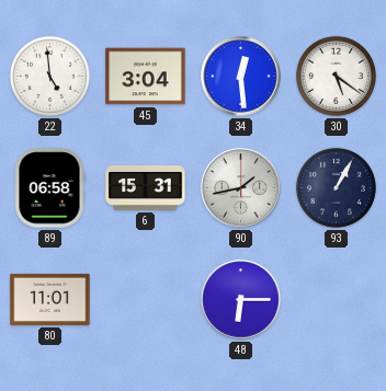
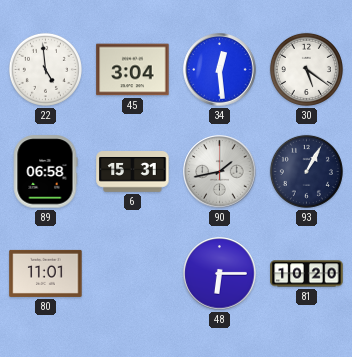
81: none -> 10:20 (307, 274)
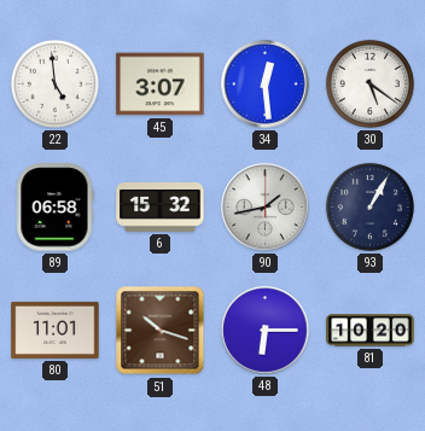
45: 3:04 -> 3:07 (161, 85)
6: 15:31 -> 15:32 (161, 208)
51: none -> 10:18 (161, 331)
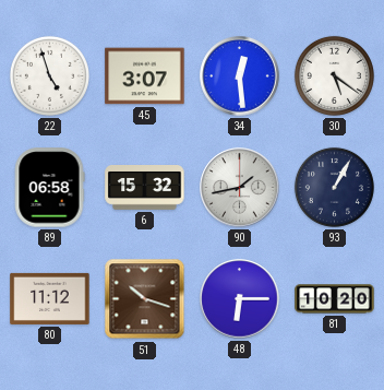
22: 4:59 -> 4:57 (49, 75)
80: 11:01 -> 11:12 (50, 298)
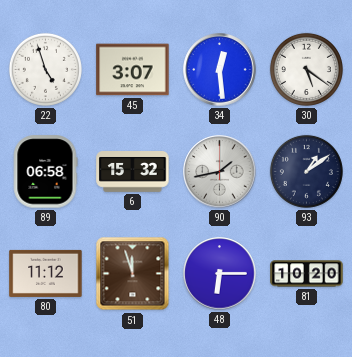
93: 1:05 -> 1:09 (306, 171)
51: 10:18 -> 11:57 (133, 274)
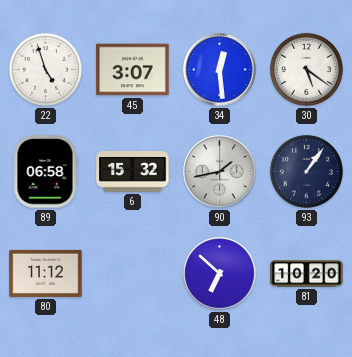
93: 1:09 -> 1:06 (306, 171)
51: 11:57 -> none (133, 274)
48: 6:15 -> 6:52 (220, 274)
